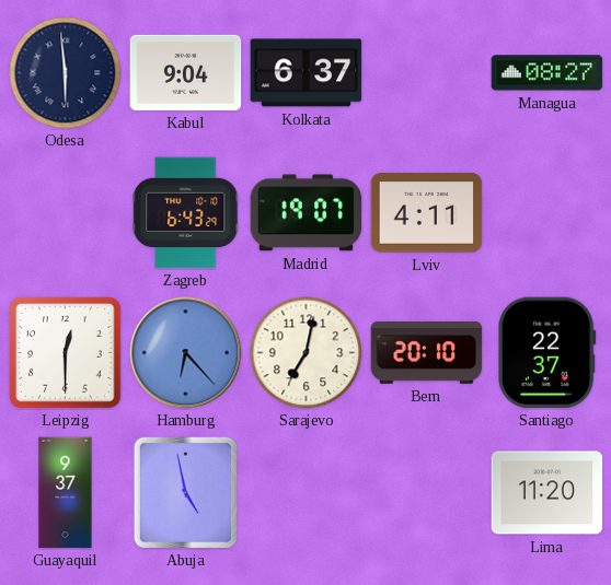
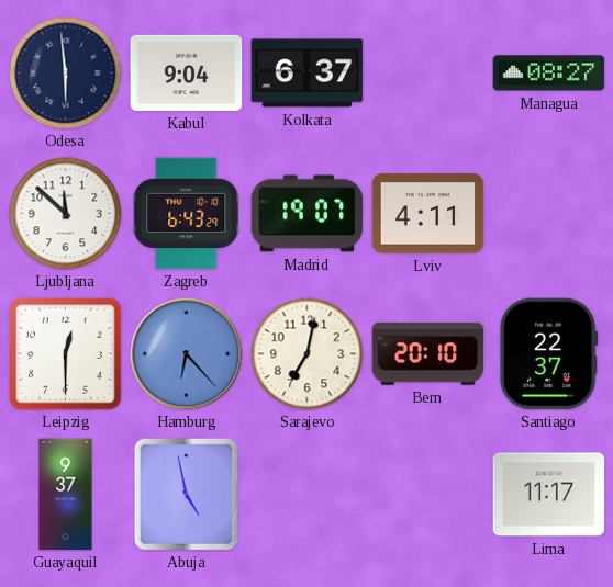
Ljubljana: none -> 11:52 (66, 214)
Lima: 11:20 -> 11:17 (549, 495)
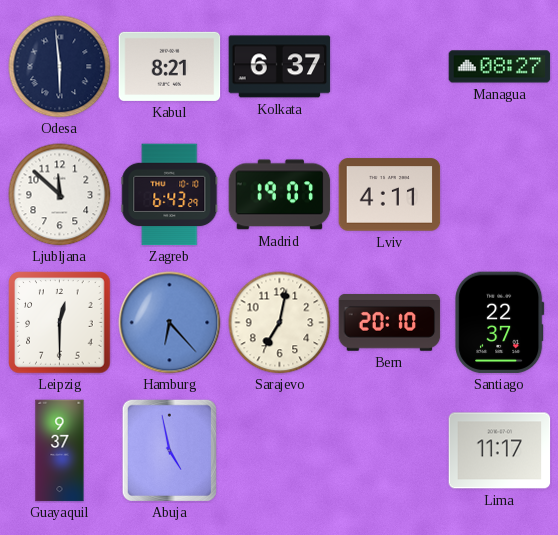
Kabul: 9:04 -> 8:21 (170, 66)
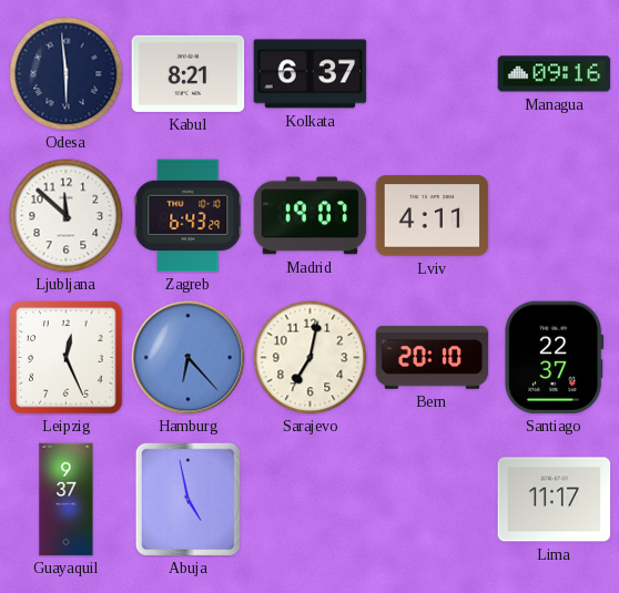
Managua: 08:27 -> 09:16 (555, 74)
Leipzig: 12:30 -> 12:26 (67, 358)
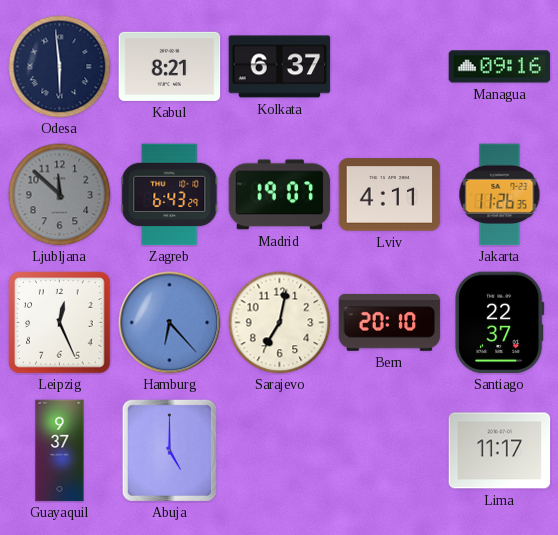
Ljubljana dial: white -> grey (60, 195)
Jakarta: none -> 11:26 (500, 195)
Abuja: 4:58 -> 5:00 (169, 450)
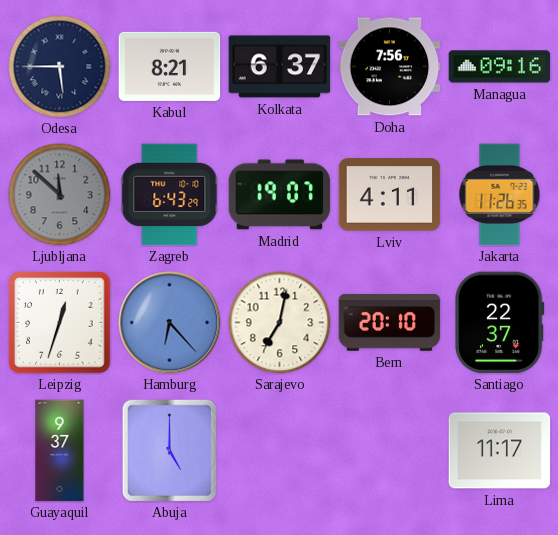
Odesa: 5:59 -> 5:45 (60, 67)
Doha: none -> 7:56 (390, 67)
Leipzig: 12:26 -> 12:33 (60, 323)
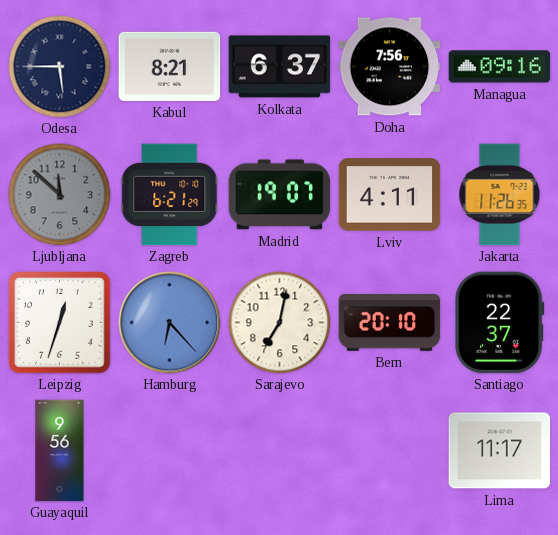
Zagreb: 6:43 -> 6:21 (170, 195)
Guayaquil: 9:37 -> 9:56 (60, 451)
Abuja: 5:00 -> none (169, 450)
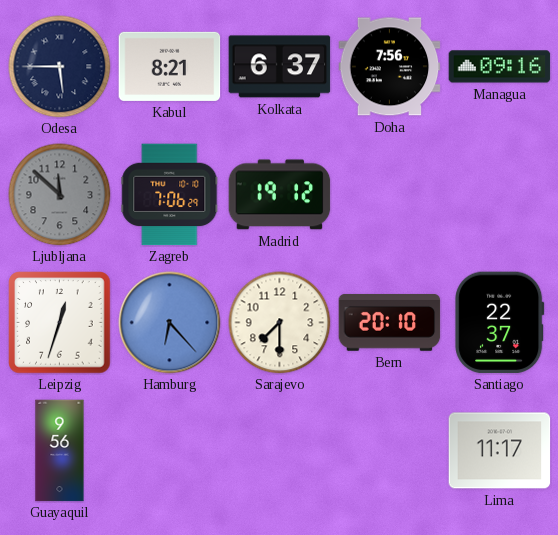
Zagreb: 6:21 -> 7:06 (170, 195)
Madrid: 19:07 -> 19:12 (280, 195)
Lviv: 4:11 -> none (390, 195)
Jakarta: 11:26 -> none (500, 195)
Sarajevo: 7:02 -> 7:30 (280, 323)
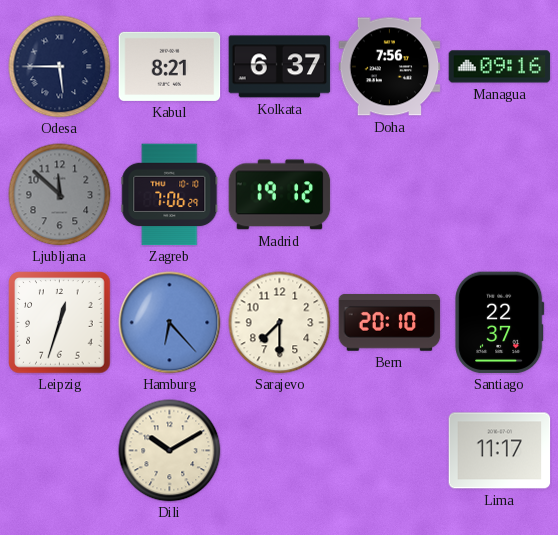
Guayaquil: 9:56 -> none (60, 451)
Dili: none -> 10:10 (170, 451)
